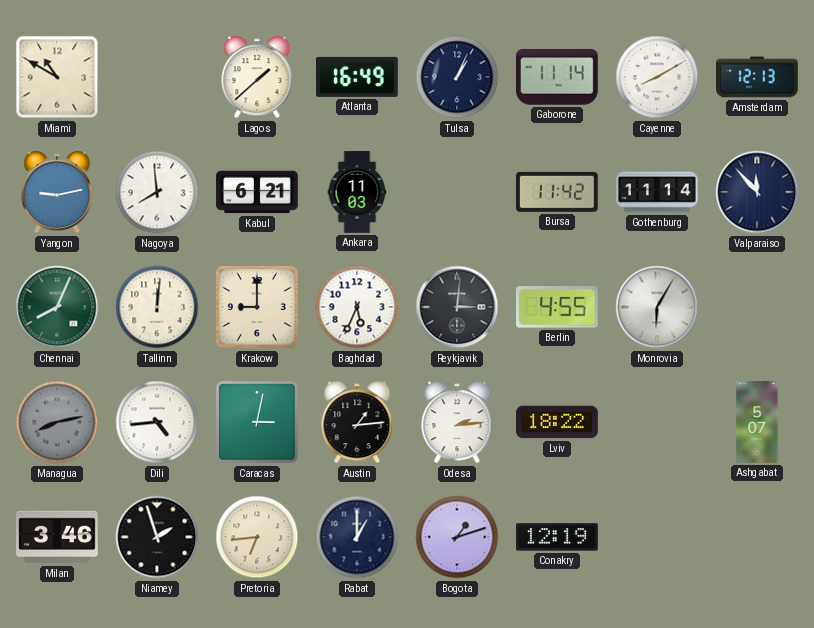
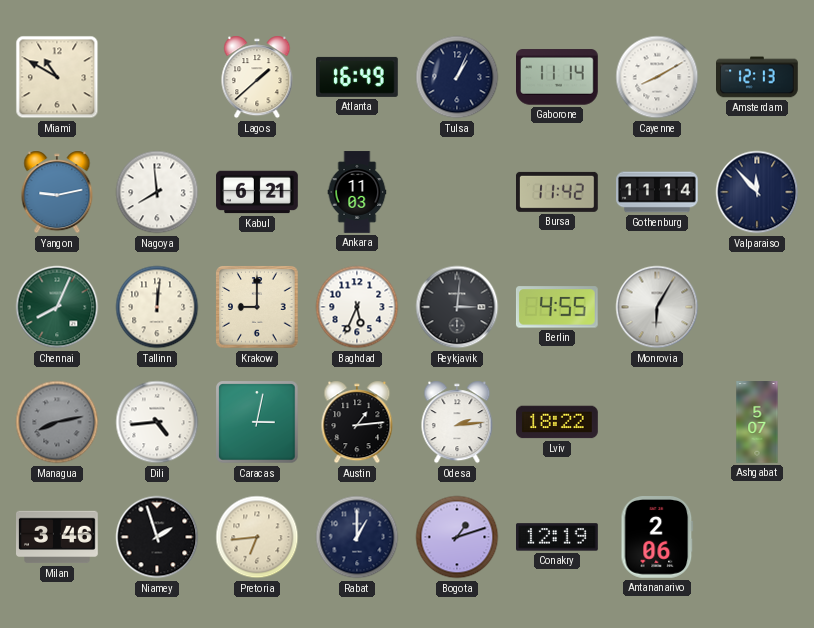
Antananarivo: none -> 2:06 (657, 538)
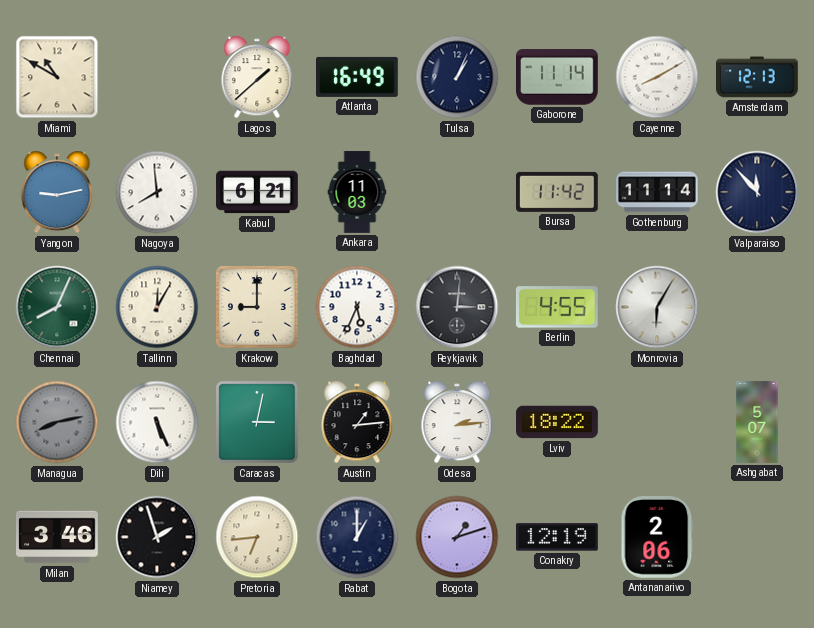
Tallinn: 12:01 -> 12:05 (157, 307)
Dili: 4:44 -> 5:26 (157, 422)
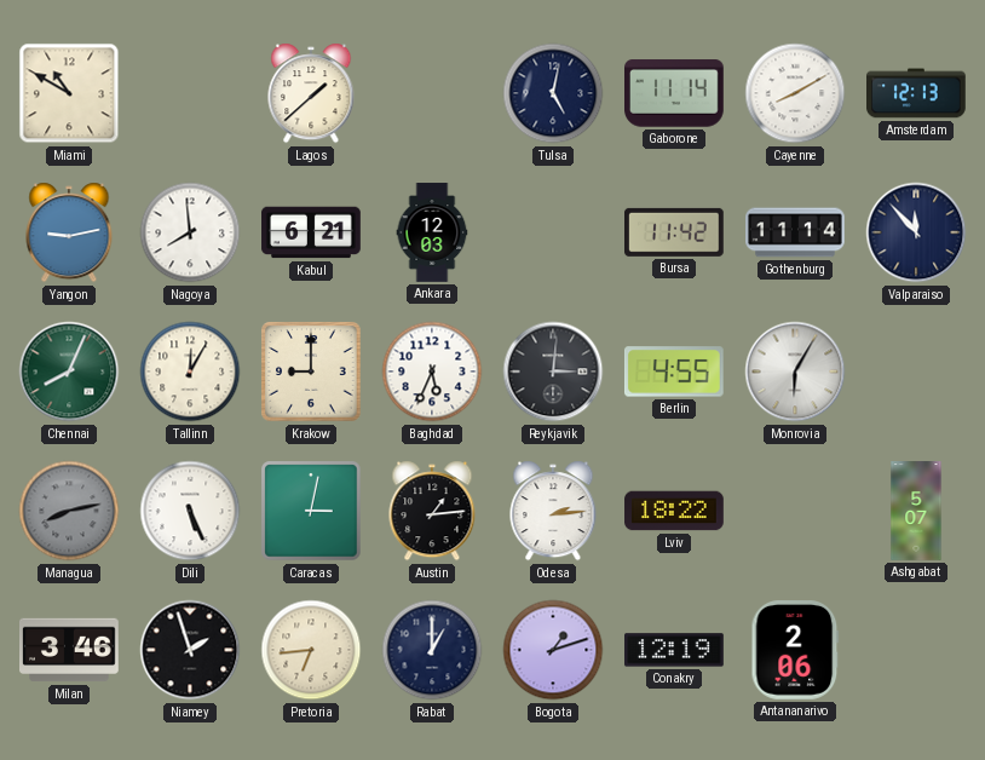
Atlanta: 16:49 -> none (358, 77)
Tulsa: 1:04 -> 5:02 (553, 93)
Ankara: 11:03 -> 12:03 (432, 232)
